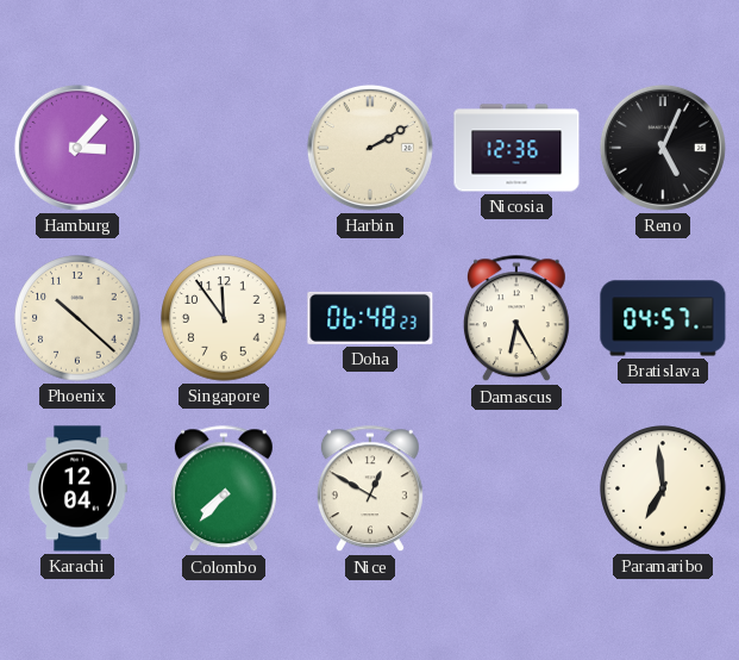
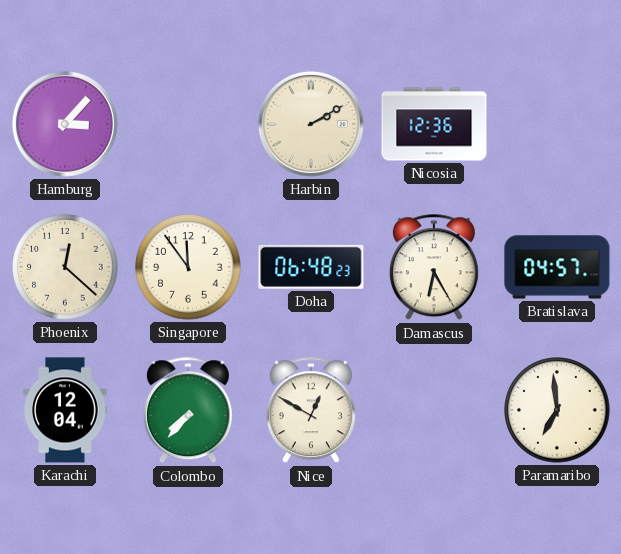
Reno: 5:04 -> none (663, 148)
Phoenix: 10:22 -> 12:22 (65, 267)
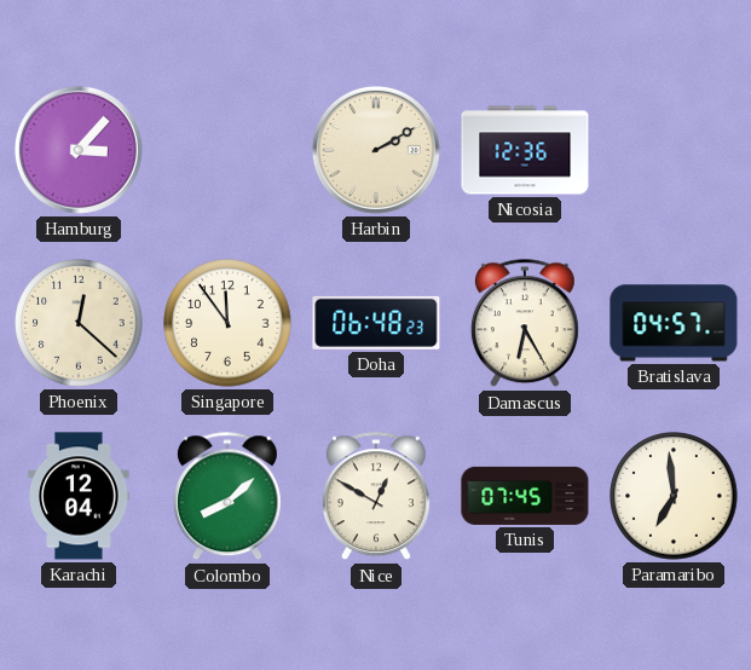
Colombo: 7:37 -> 8:08 (227, 497)
Tunis: none -> 07:45 (525, 496)
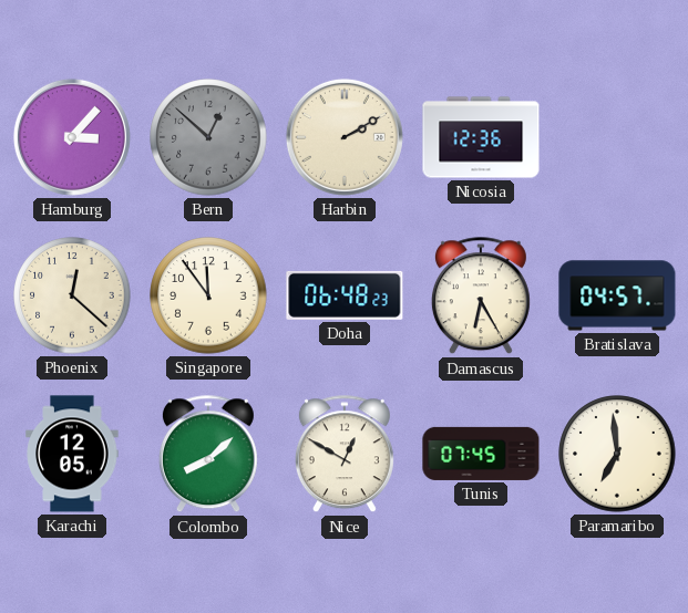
Bern: none -> 12:52 (208, 137)
Karachi: 12:04 -> 12:05 (72, 454)
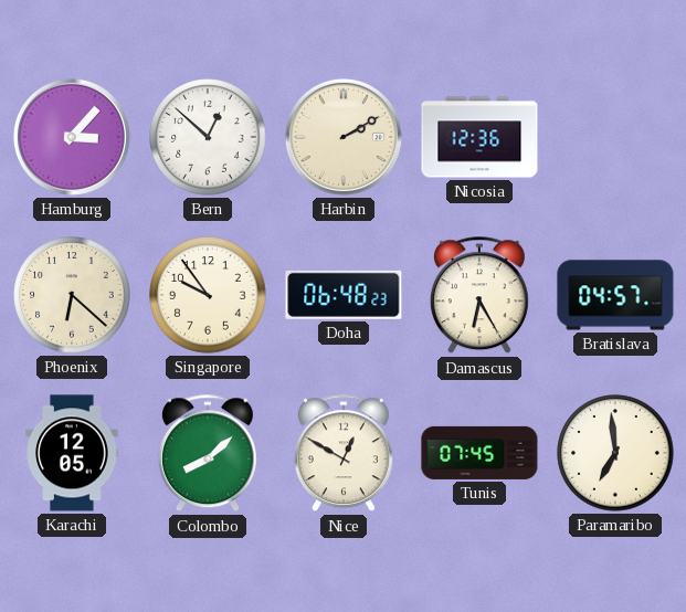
Bern dial: grey -> white (208, 137)
Phoenix: 12:22 -> 6:22 (72, 295)
Singapore: 11:54 -> 9:54 (208, 295)
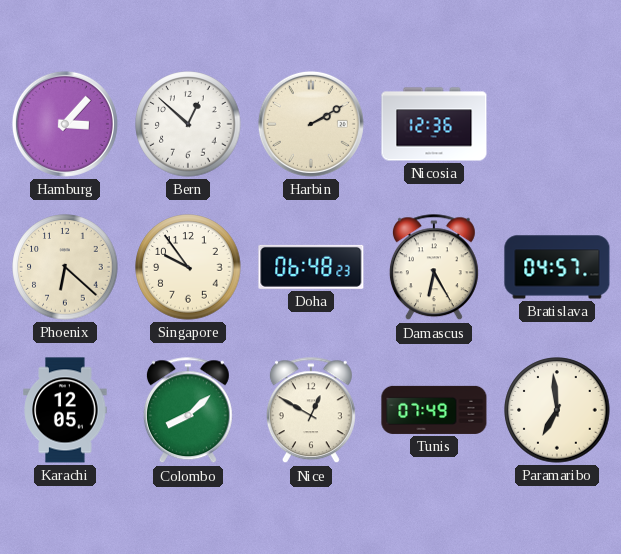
Tunis: 07:45 -> 07:49 (434, 410)
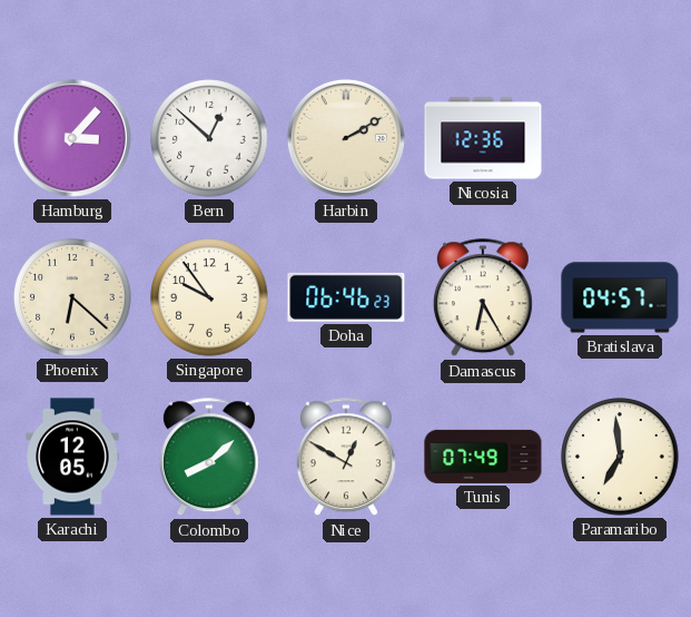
Doha: 06:48 -> 06:46 (346, 297)
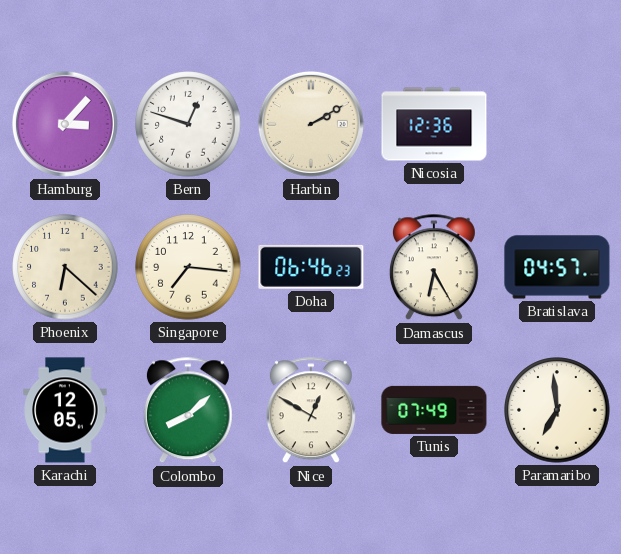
Bern: 12:52 -> 12:48 (188, 124)
Singapore: 9:54 -> 7:16 (188, 267)
